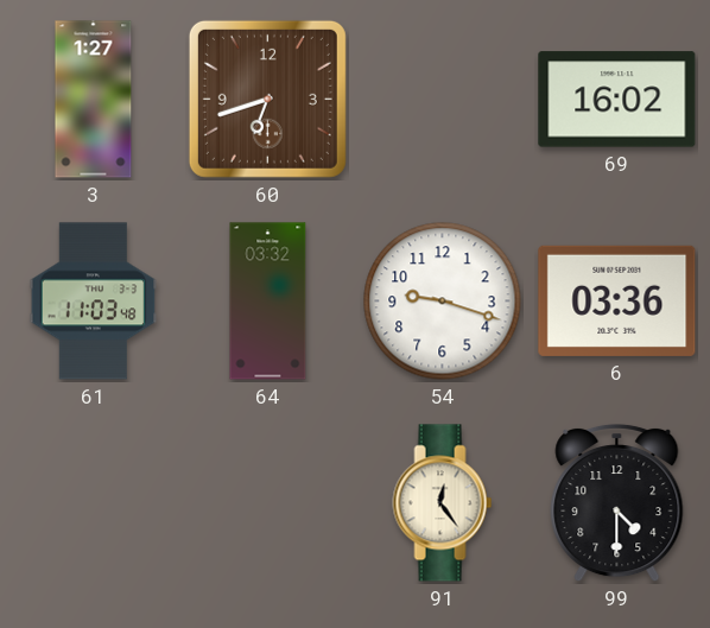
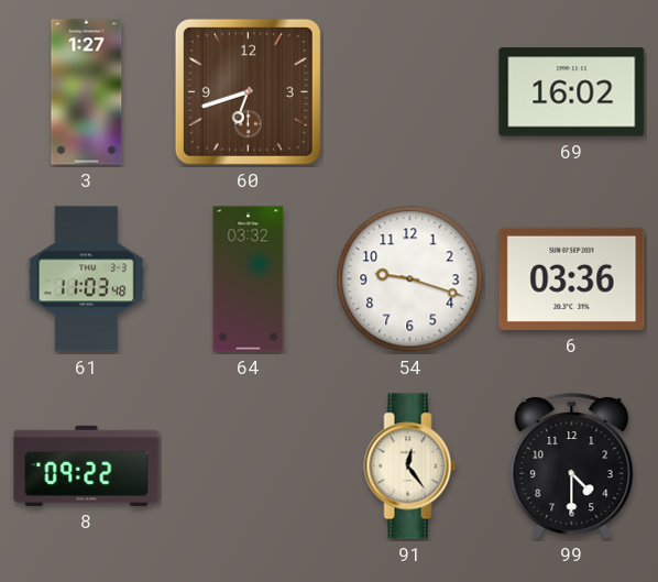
8: none -> 09:22 (87, 465)
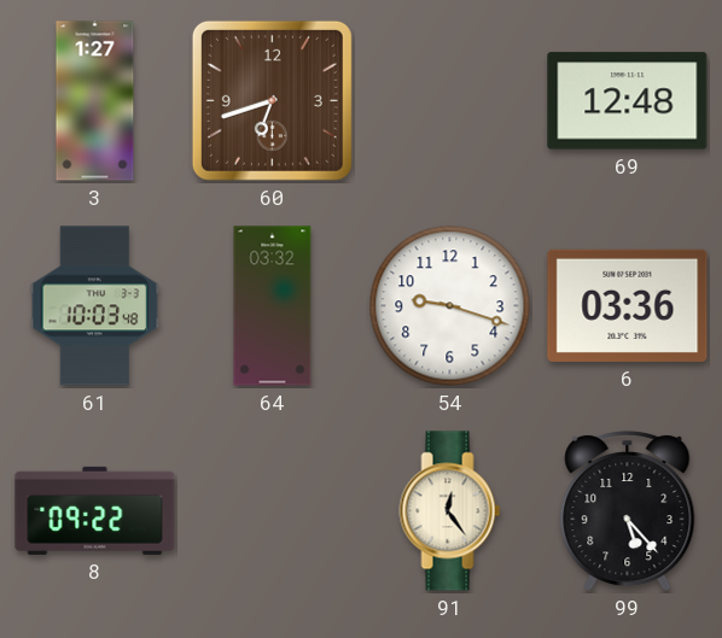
69: 16:02 -> 12:48 (628, 101)
61: 11:03 -> 10:03 (95, 306)
99: 4:30 -> 5:23 (628, 511)
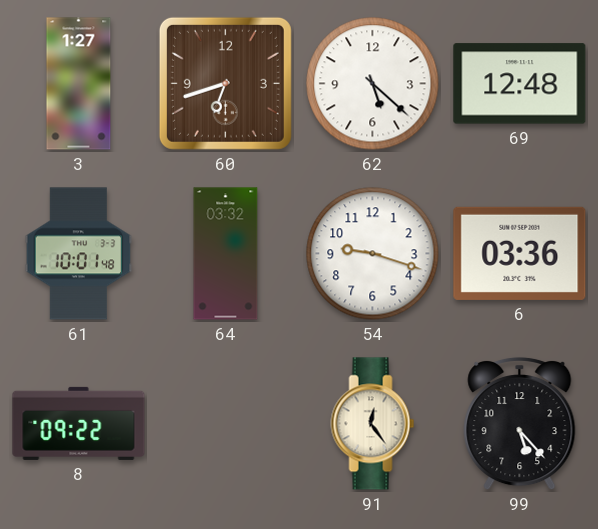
62: none -> 5:22 (373, 84)
61: 10:03 -> 10:01 (79, 254)
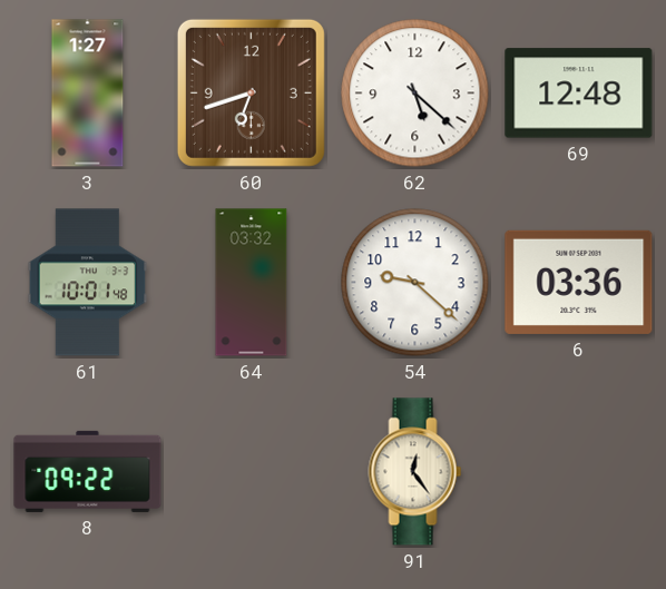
54: 9:18 -> 9:22 (415, 283)
99: 5:23 -> none (520, 424)
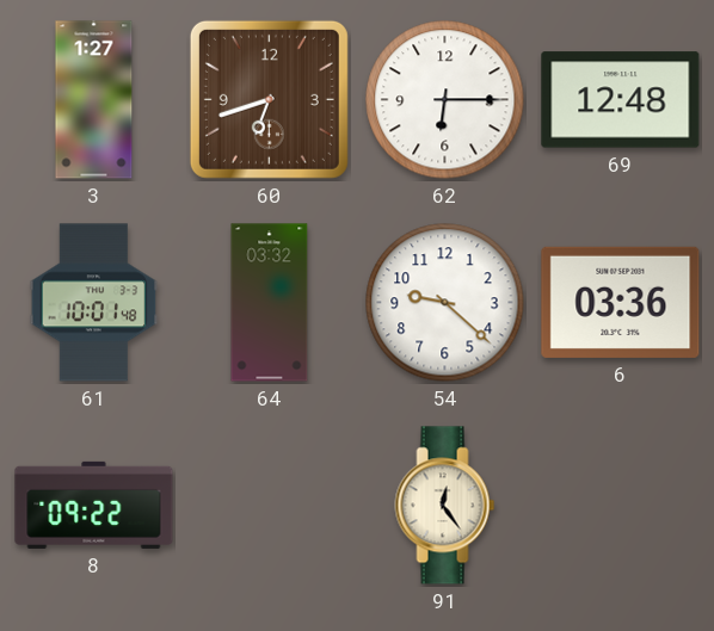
62: 5:22 -> 6:15 (445, 100)
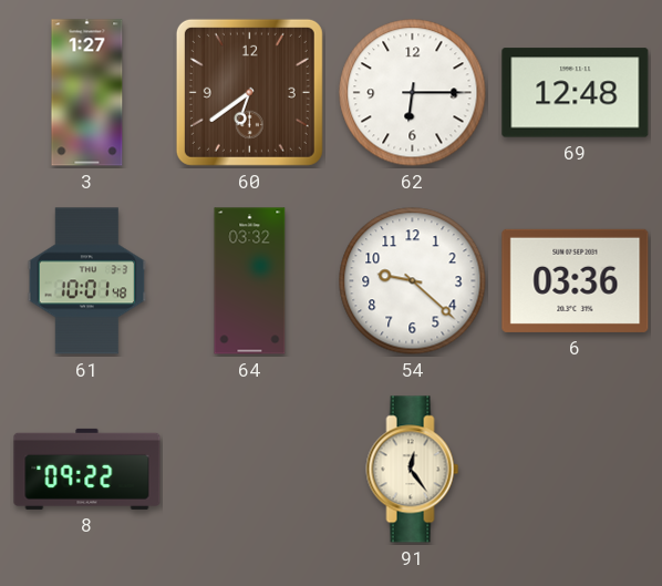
60: 6:42 -> 6:39 (249, 92)
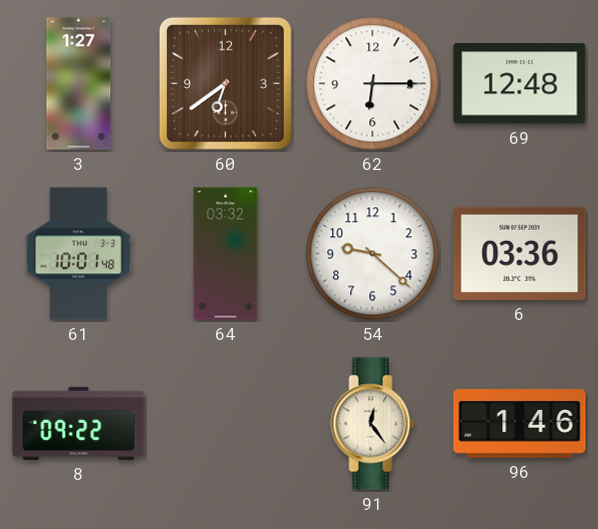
96: none -> 1:46 (520, 424)
